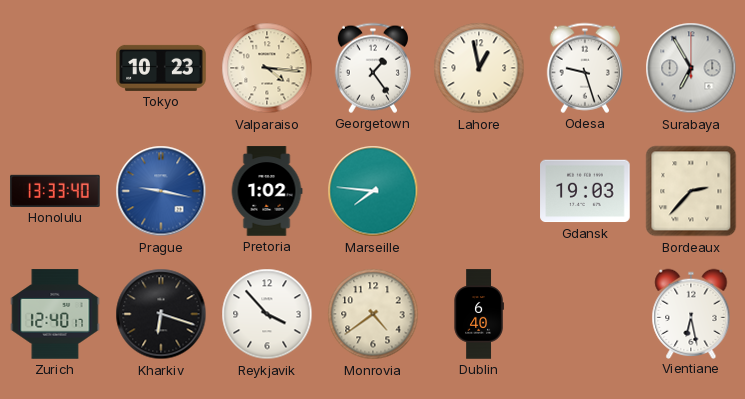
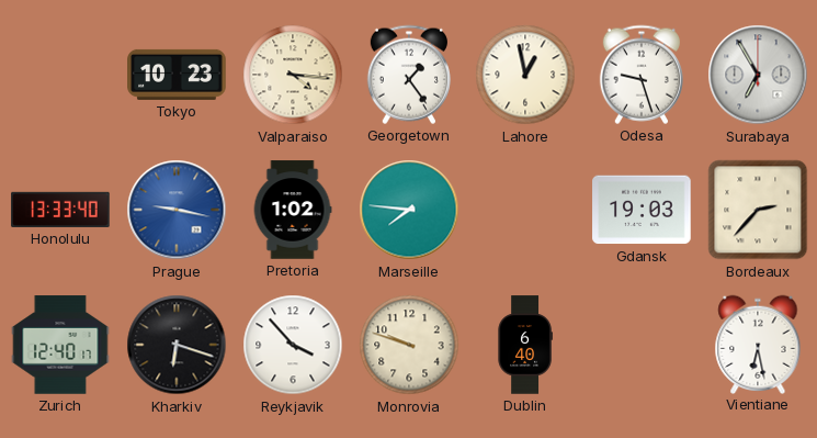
Monrovia: 4:39 -> 9:48 (409, 345)
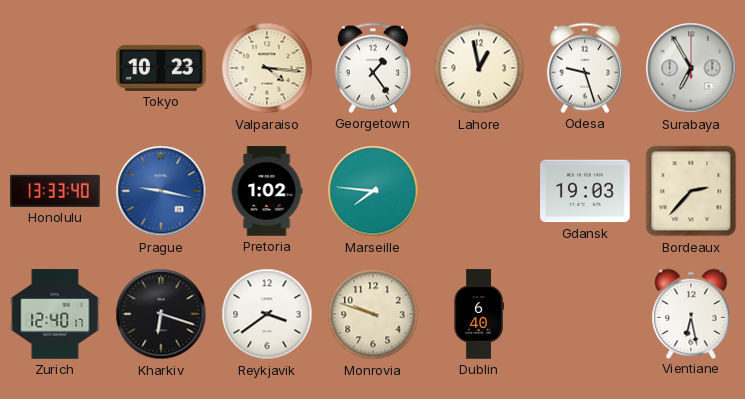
Reykjavik: 3:53 -> 3:39 (267, 314)
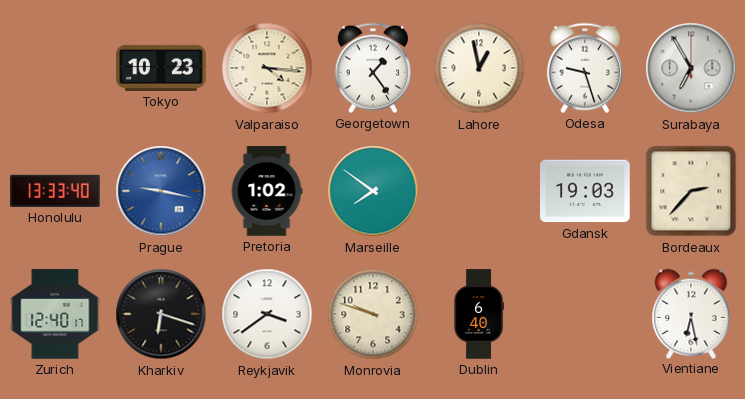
Marseille: 7:46 -> 7:51 (373, 191)
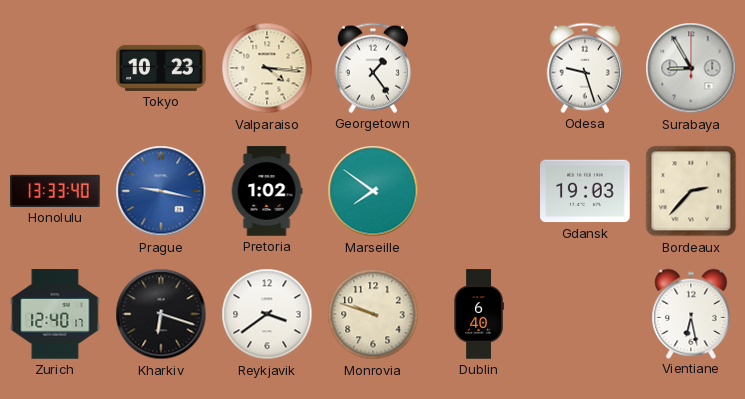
Lahore: 12:58 -> none (479, 68)
Surabaya: 6:55 -> 8:55 (691, 68)
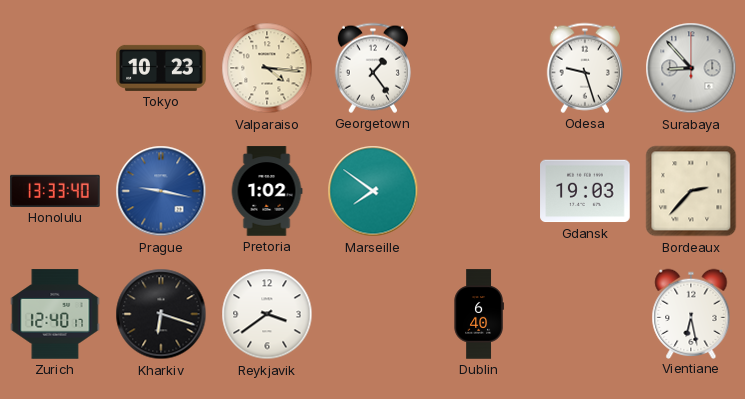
Surabaya: 8:55 -> 8:53 (691, 68)
Monrovia: 9:48 -> none (373, 314)
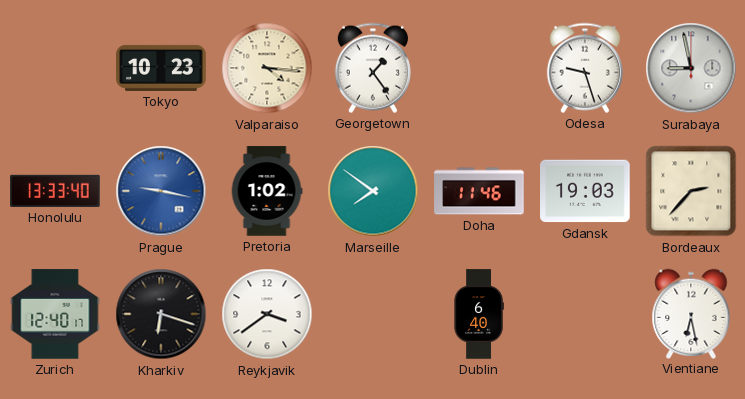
Surabaya: 8:53 -> 8:58 (691, 68)
Doha: none -> 11:46 (479, 191)
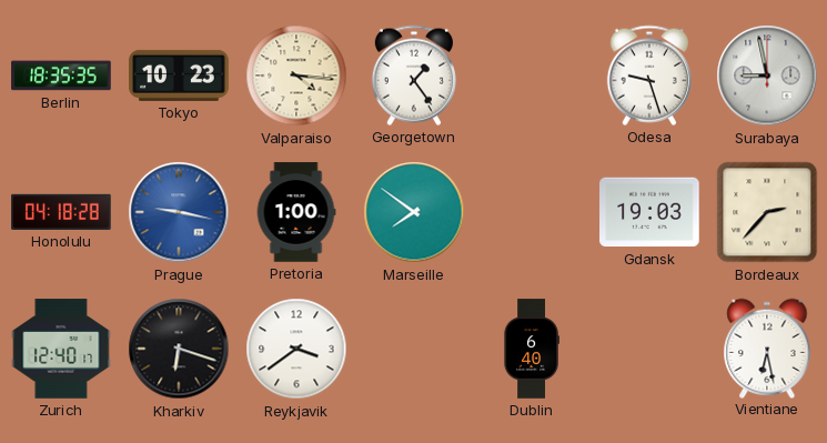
Berlin: none -> 18:35 (61, 75)
Honolulu: 13:33 -> 04:18 (61, 212)
Pretoria: 1:02 -> 1:00 (296, 212)
Doha: 11:46 -> none (479, 191)
